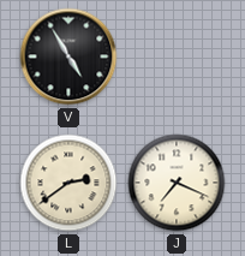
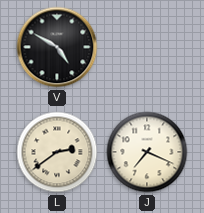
V: 4:55 -> 4:50 (57, 47)
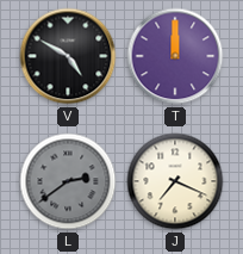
T: none -> 12:00 (175, 56)
L dial: cream -> grey (68, 181)
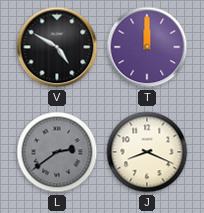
J: 7:19 -> 8:19 (147, 152)
